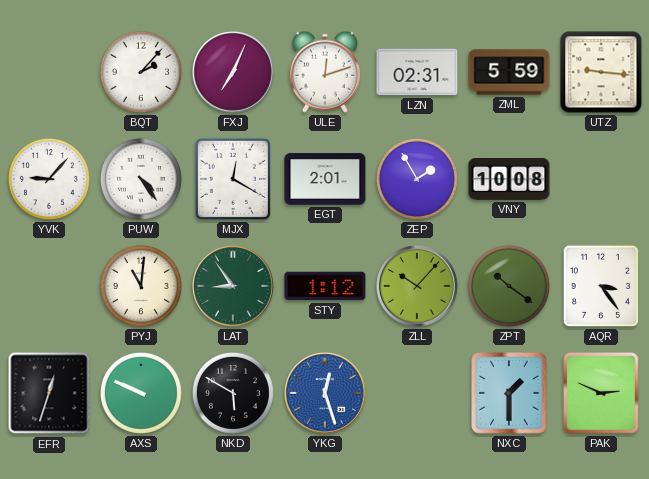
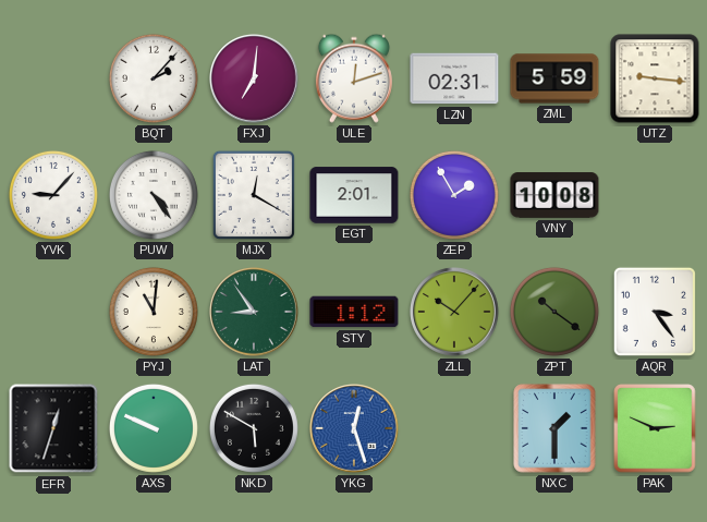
FXJ: 7:04 -> 7:01 (255, 80)
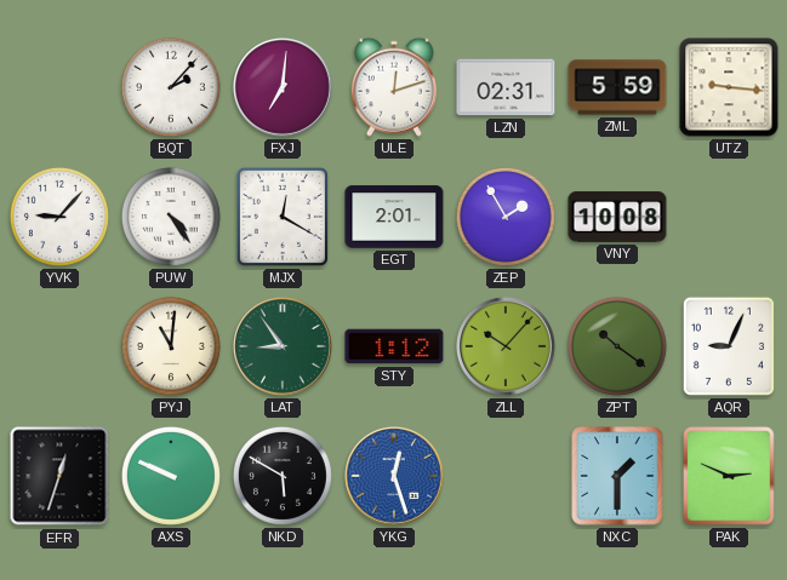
AQR: 3:24 -> 9:04 (729, 346)
